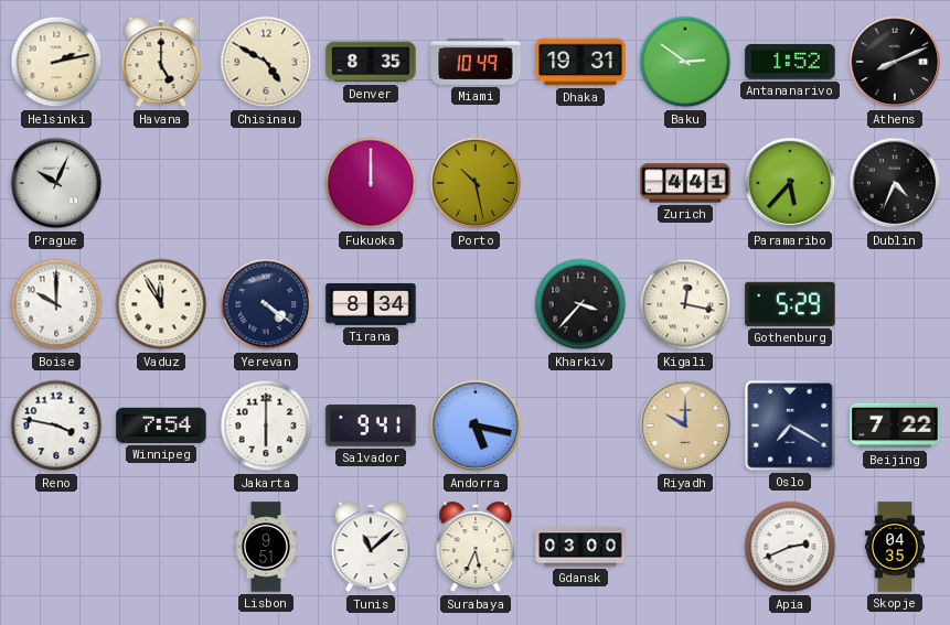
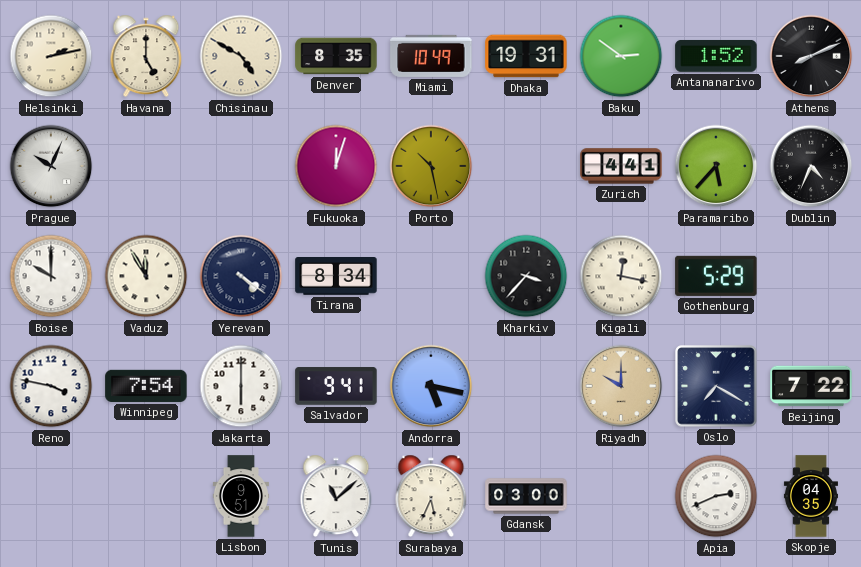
Fukuoka: 12:00 -> 12:03 (336, 166)
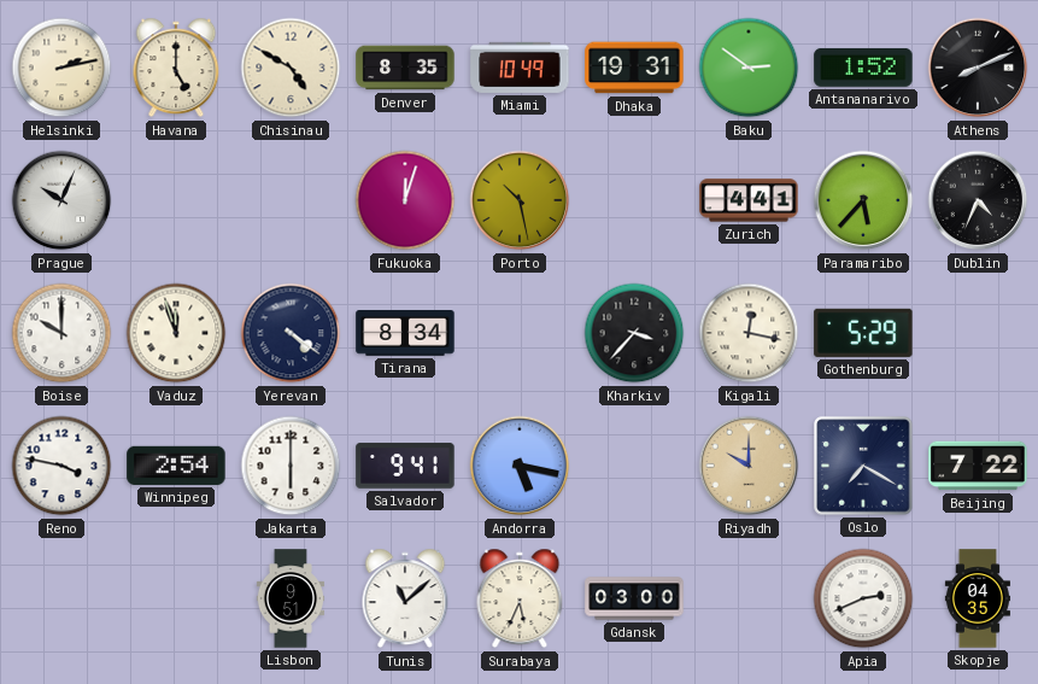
Vaduz: 11:55 -> 11:57 (176, 333)
Winnipeg: 7:54 -> 2:54 (176, 466)
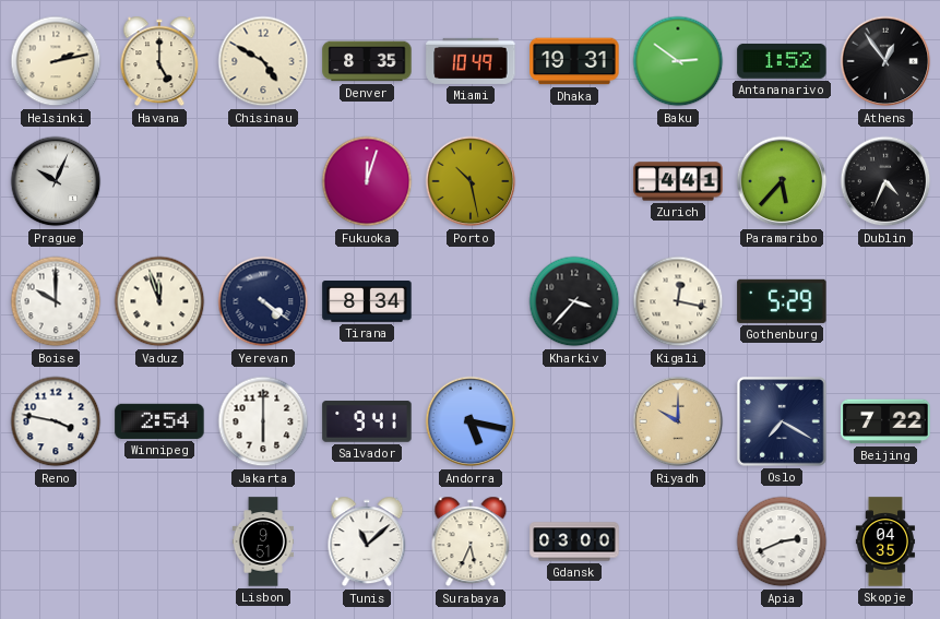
Athens: 8:11 -> 12:54 (885, 61)
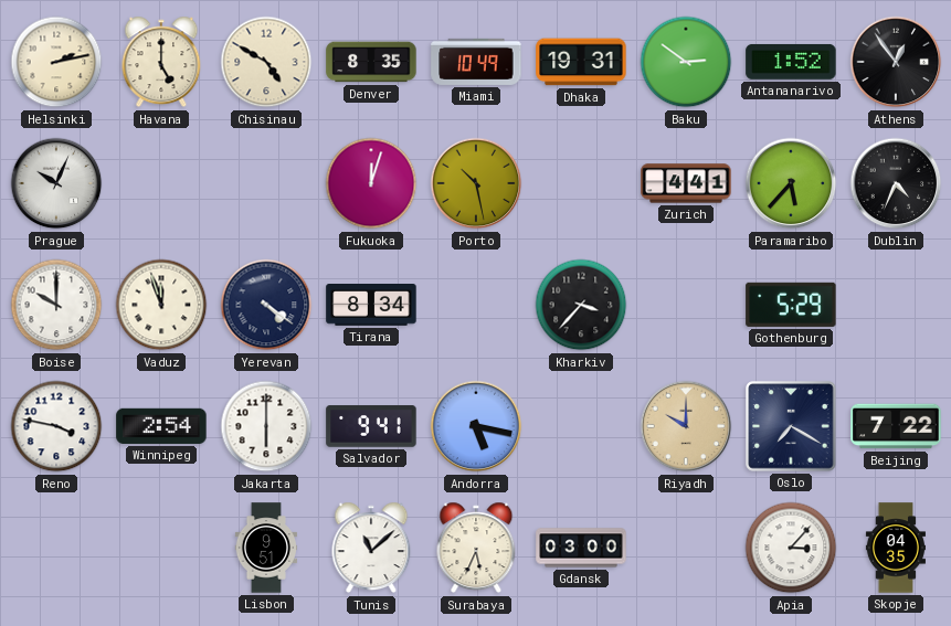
Kigali: 12:17 -> none (678, 301)
Apia: 2:41 -> 3:07 (791, 548)
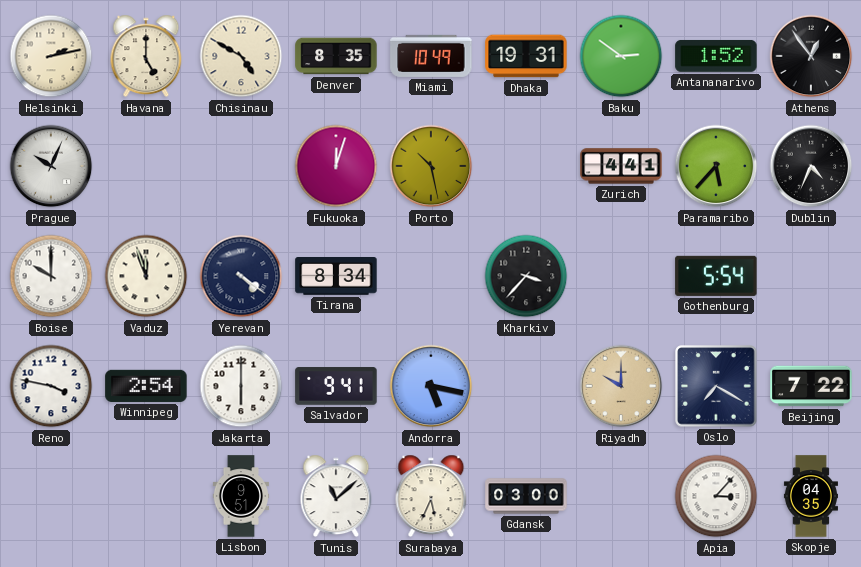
Gothenburg: 5:29 -> 5:54 (716, 276)
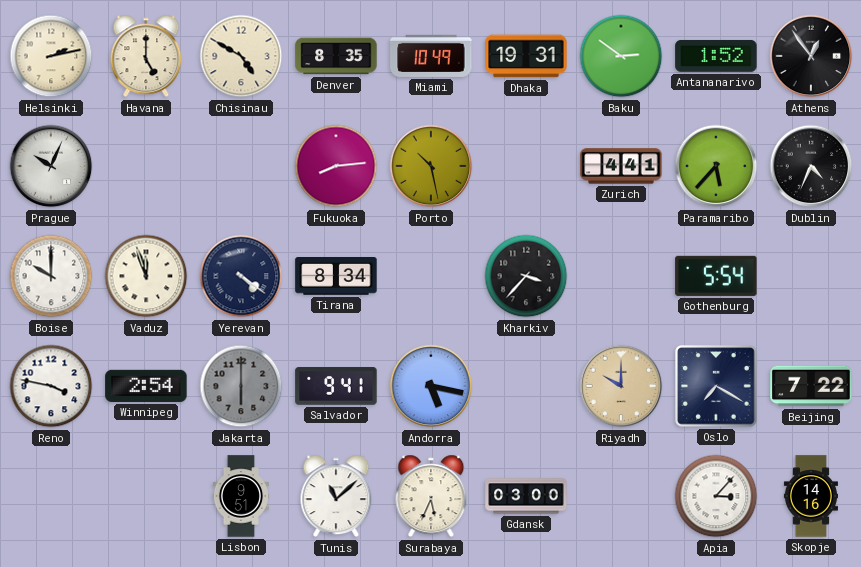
Fukuoka: 12:03 -> 8:14 (336, 166)
Jakarta dial: white -> grey (241, 386)
Skopje: 04:35 -> 14:16 (811, 496)
